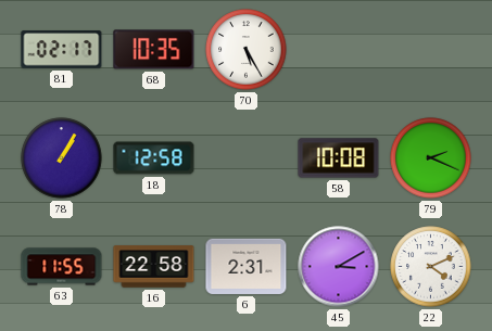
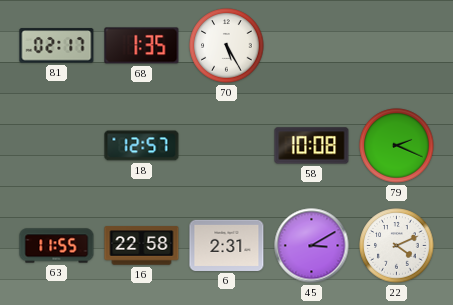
68: 10:35 -> 1:35 (142, 46)
78: 1:05 -> none (62, 158)
18: 12:58 -> 12:57 (142, 146)
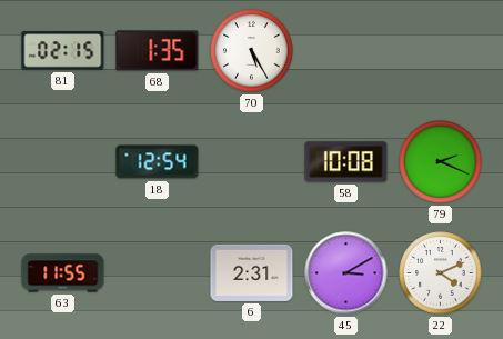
81: 02:17 -> 02:15 (63, 51)
18: 12:57 -> 12:54 (158, 162)
16: 22:58 -> none (142, 246)
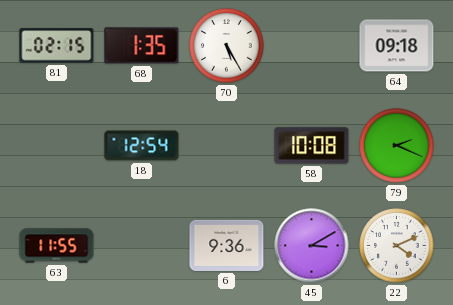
64: none -> 09:18 (397, 46)
6: 2:31 -> 9:36 (227, 245)
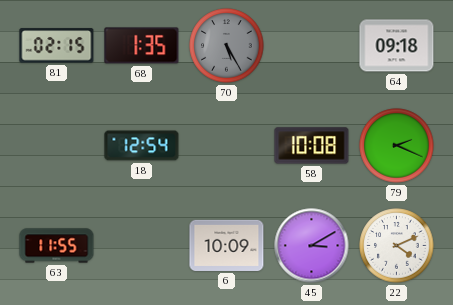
70 dial: white -> grey (227, 46)
6: 9:36 -> 10:09 (227, 245)
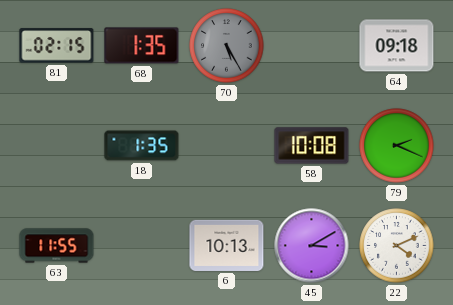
18: 12:54 -> 1:35 (142, 146)
6: 10:09 -> 10:13 (227, 245)
